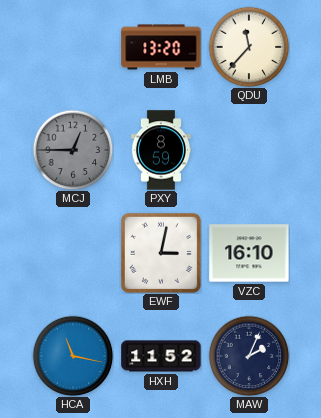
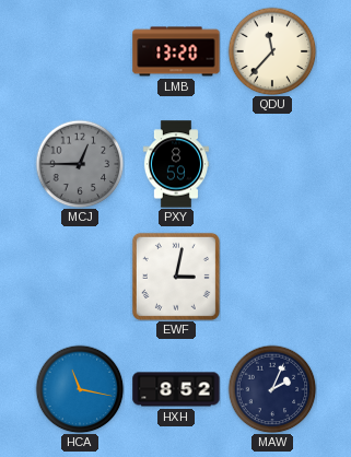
VZC: 16:10 -> none (249, 253)
HXH: 11:52 -> 8:52 (176, 389)
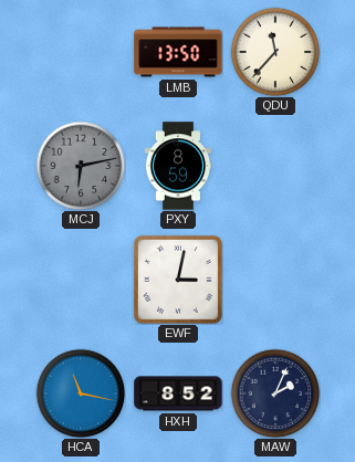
LMB: 13:20 -> 13:50 (178, 52)
MCJ: 12:45 -> 6:13 (81, 166)
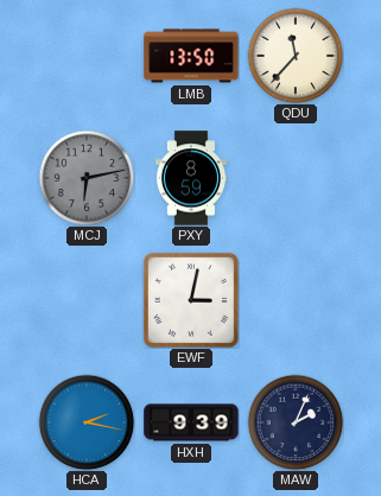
HCA: 11:17 -> 2:17 (87, 422)
HXH: 8:52 -> 9:39 (191, 422)
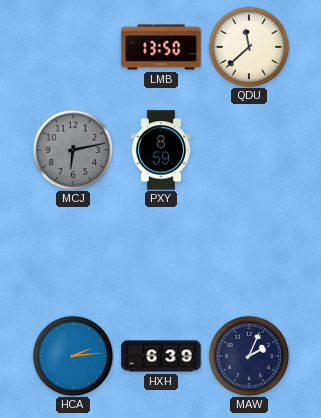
QDU: 11:37 -> 11:38 (249, 47)
EWF: 3:02 -> none (191, 300)
HCA: 2:17 -> 2:14 (73, 356)
HXH: 9:39 -> 6:39 (161, 356)
